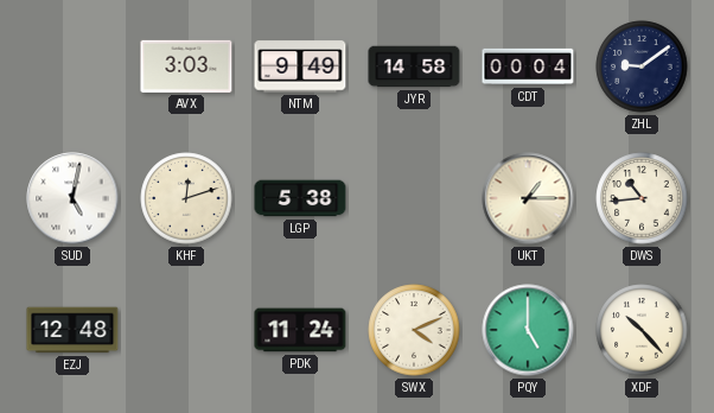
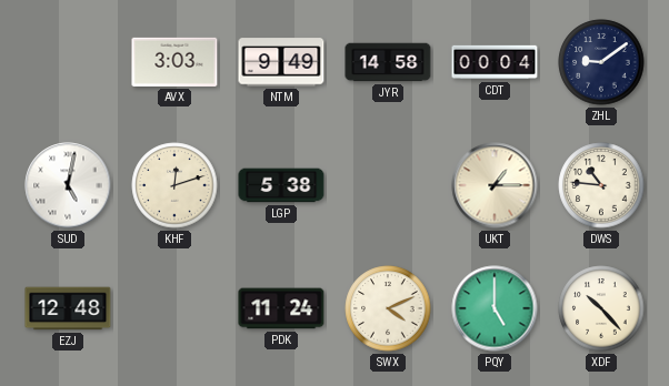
DWS: 10:44 -> 10:46 (601, 185)
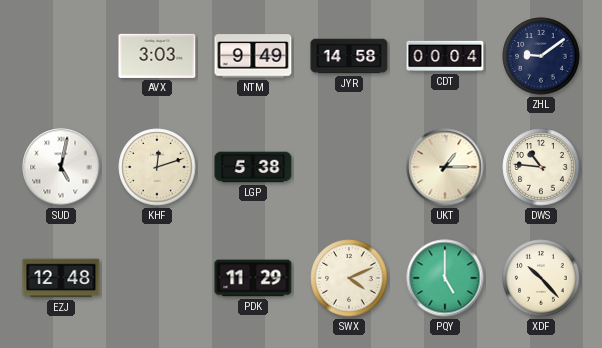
PDK: 11:24 -> 11:29 (253, 278)
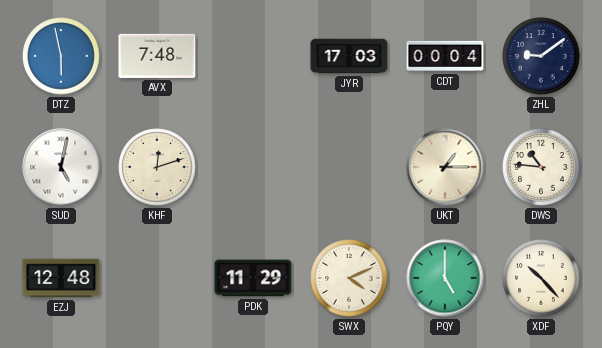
DTZ: none -> 5:58 (61, 56)
AVX: 3:03 -> 7:48 (157, 56)
NTM: 9:49 -> none (253, 56)
JYR: 14:58 -> 17:03 (349, 56)
LGP: 5:38 -> none (253, 167)
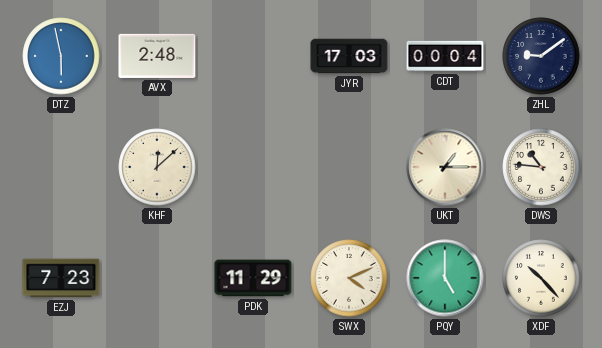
AVX: 7:48 -> 2:48 (157, 56)
SUD: 5:02 -> none (61, 167)
KHF: 12:12 -> 12:08 (157, 167)
EZJ: 12:48 -> 7:23 (61, 278)
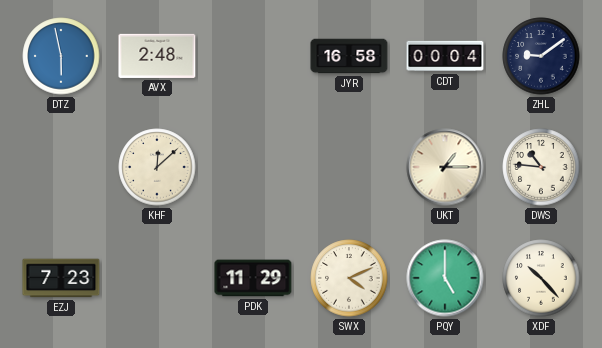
JYR: 17:03 -> 16:58 (349, 56)
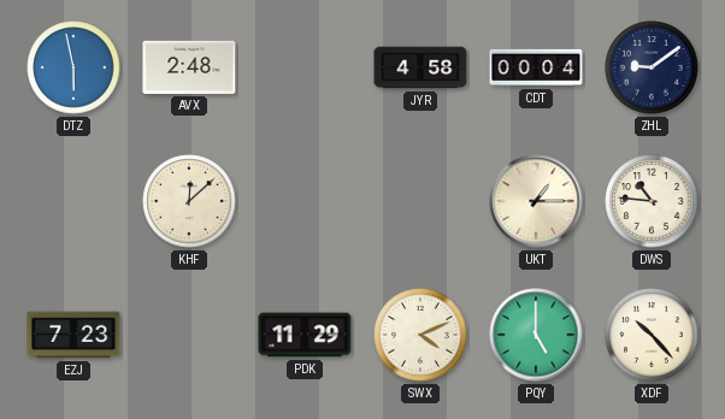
JYR: 16:58 -> 4:58 (420, 67)
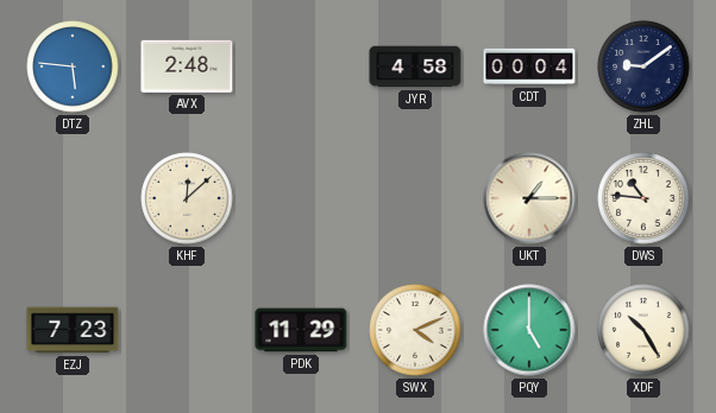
DTZ: 5:58 -> 5:46 (73, 66)
XDF: 10:23 -> 10:25 (643, 330)
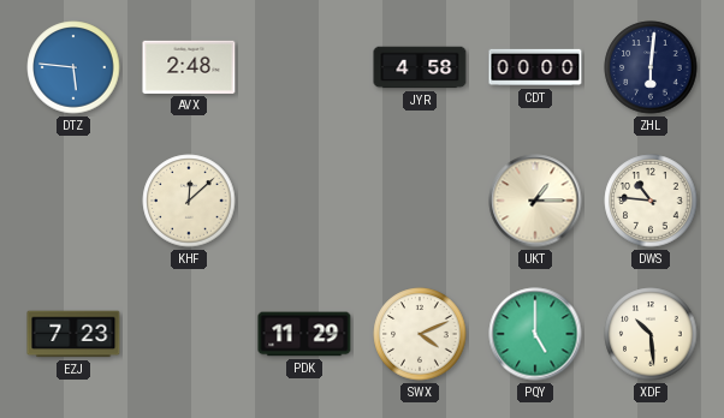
CDT: 00:04 -> 00:00 (535, 67)
ZHL: 9:09 -> 6:01 (651, 67)
XDF: 10:25 -> 10:29 (651, 334)
